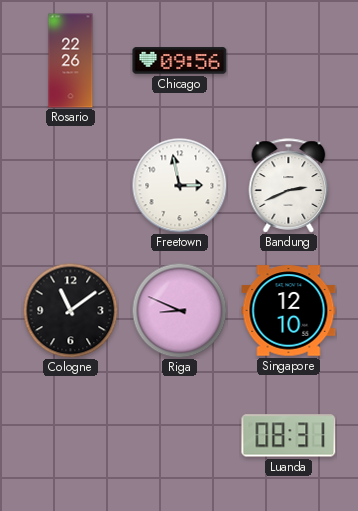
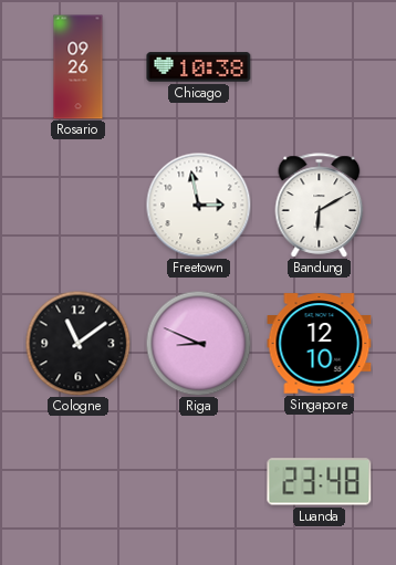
Rosario: 22:26 -> 09:26 (79, 67)
Chicago: 09:56 -> 10:38 (199, 67)
Bandung: 2:41 -> 6:10 (320, 206)
Luanda: 08:31 -> 23:48 (320, 482)
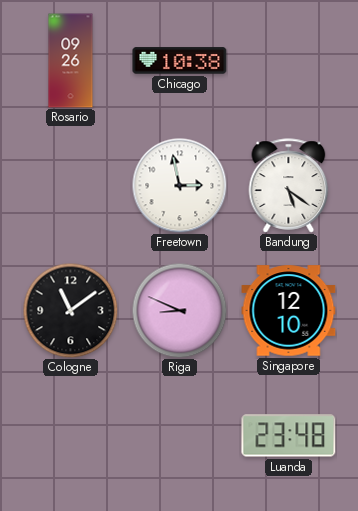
Bandung: 6:10 -> 5:21 (289, 186)
